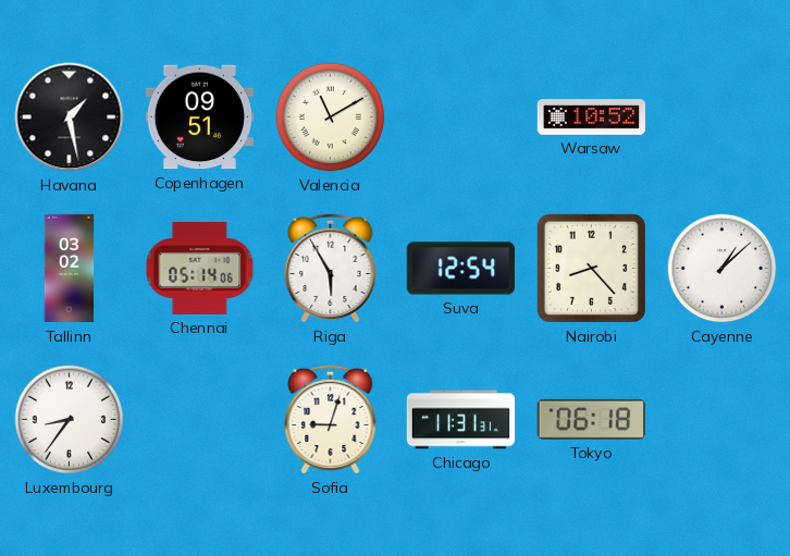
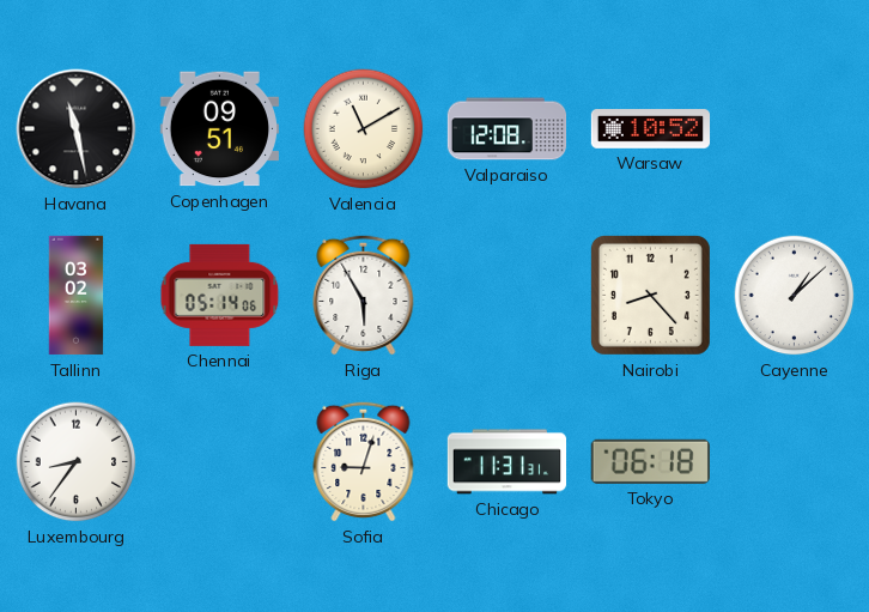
Havana: 1:28 -> 11:28 (77, 129)
Valparaiso: none -> 12:08 (508, 129)
Suva: 12:54 -> none (460, 269)
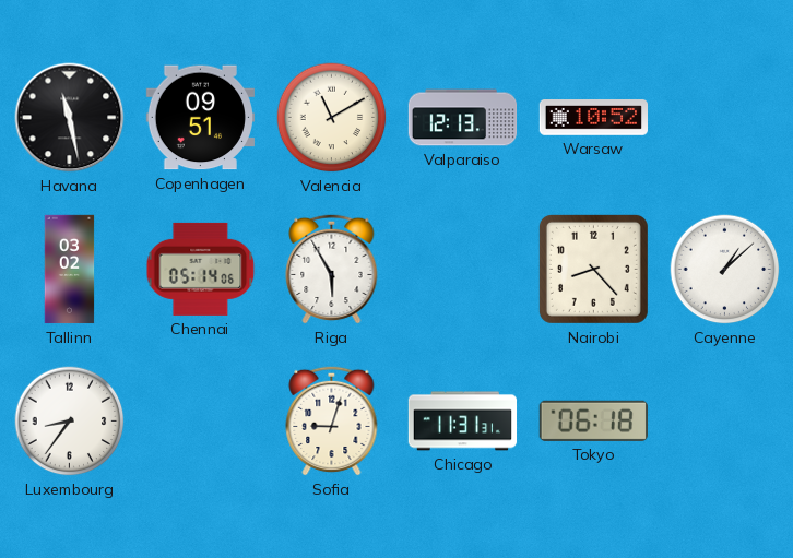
Valparaiso: 12:08 -> 12:13 (463, 118)
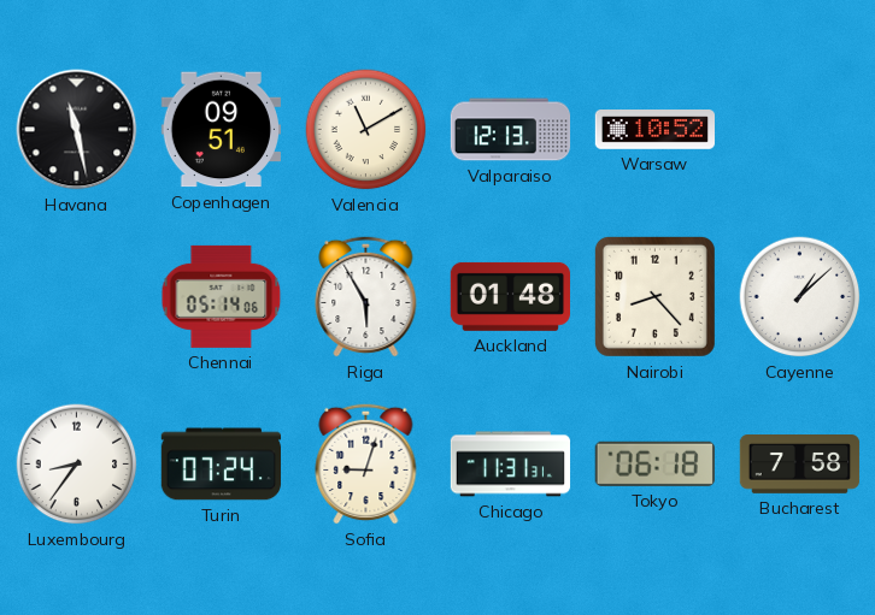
Tallinn: 03:02 -> none (70, 270)
Auckland: none -> 01:48 (510, 296)
Turin: none -> 07:24 (221, 465)
Bucharest: none -> 7:58 (800, 465)
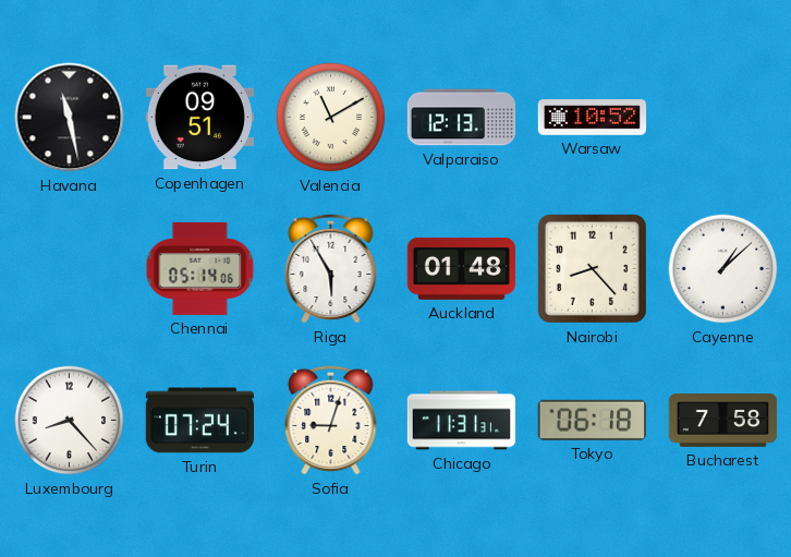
Luxembourg: 8:36 -> 8:23 (70, 421)
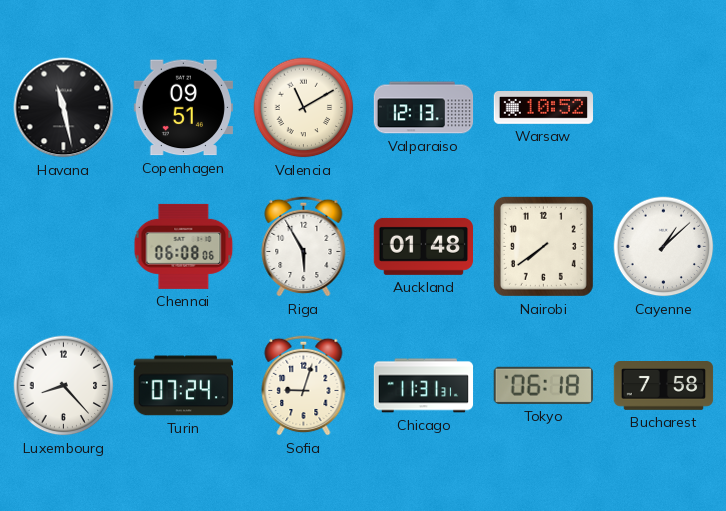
Chennai: 05:14 -> 06:08 (184, 246)
Nairobi: 8:23 -> 7:39 (543, 246)
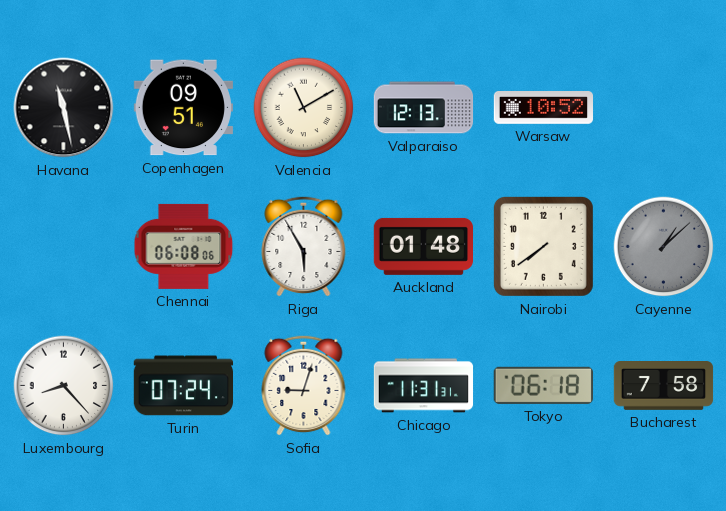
Cayenne dial: white -> grey (664, 247)
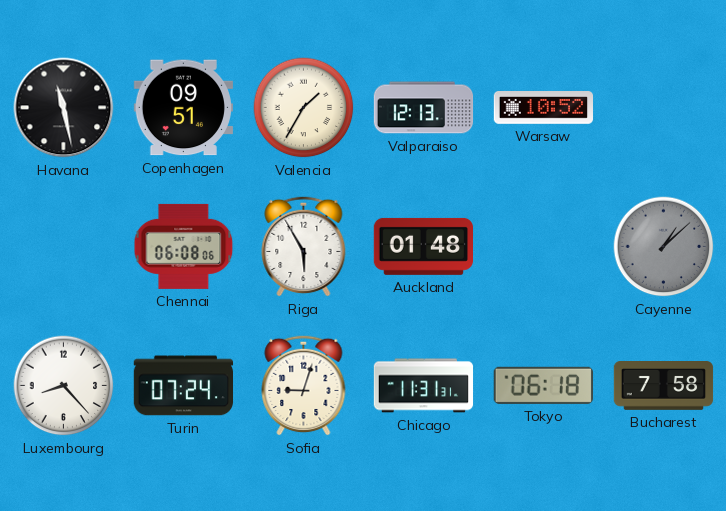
Valencia: 11:10 -> 1:35 (304, 108)
Nairobi: 7:39 -> none (543, 246)
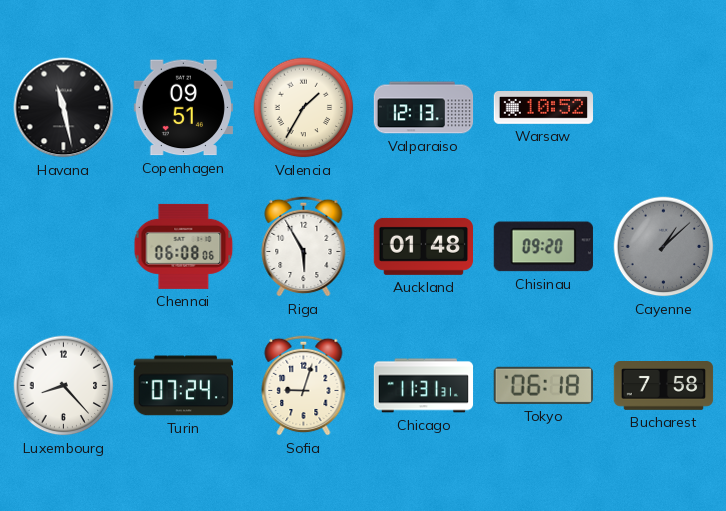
Chisinau: none -> 09:20 (543, 247)
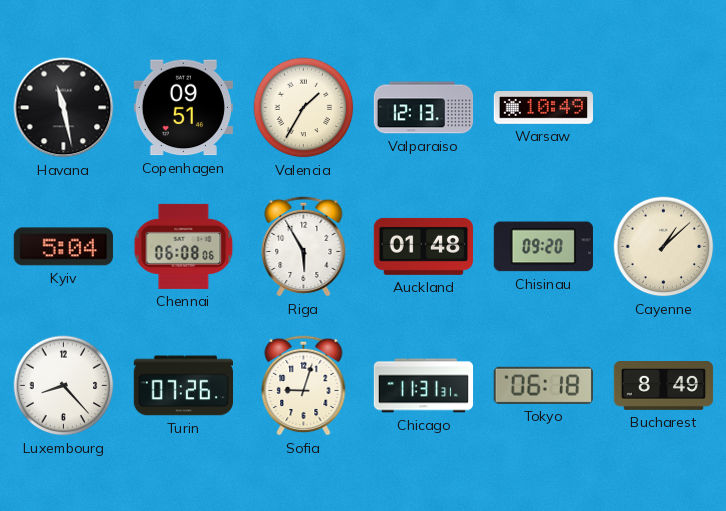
Warsaw: 10:52 -> 10:49 (544, 108)
Kyiv: none -> 5:04 (63, 247)
Cayenne dial: grey -> cream (664, 247)
Turin: 07:24 -> 07:26 (183, 386)
Bucharest: 7:58 -> 8:49 (664, 386)
